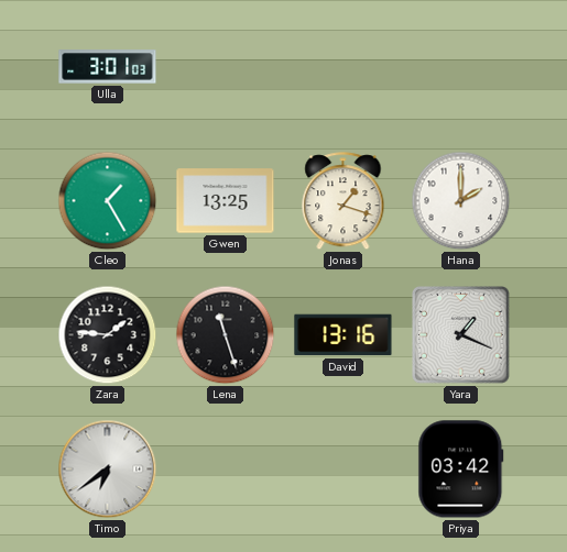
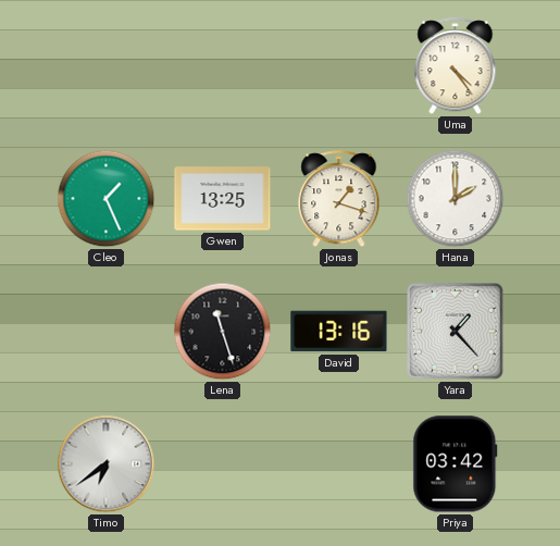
Ulla: 3:01 -> none (108, 67)
Uma: none -> 4:24 (456, 66)
Cleo: 1:25 -> 1:26 (107, 199)
Zara: 1:46 -> none (108, 335)
Yara: 1:19 -> 1:23 (456, 332)
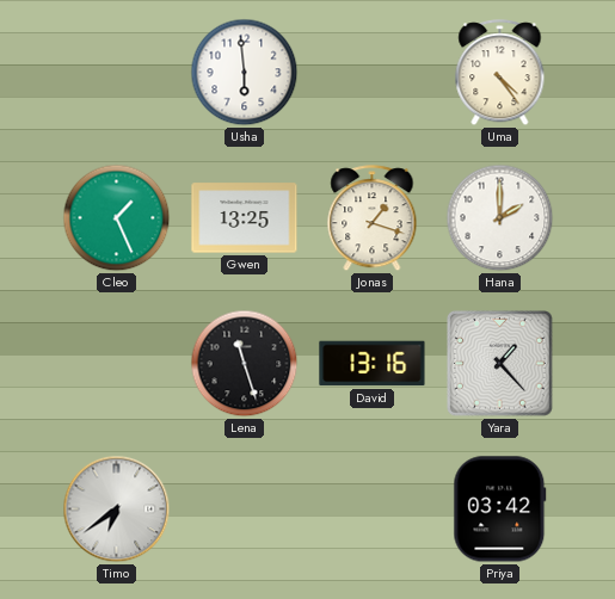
Usha: none -> 5:59 (245, 73)
